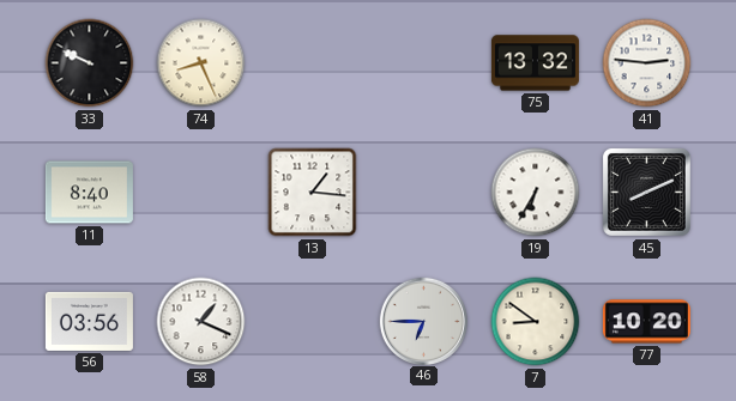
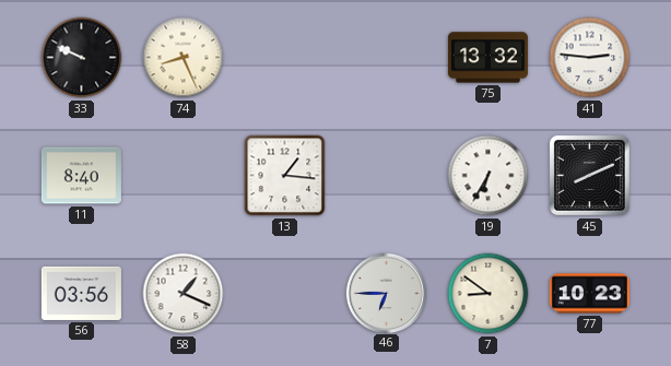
77: 10:20 -> 10:23 (589, 294)
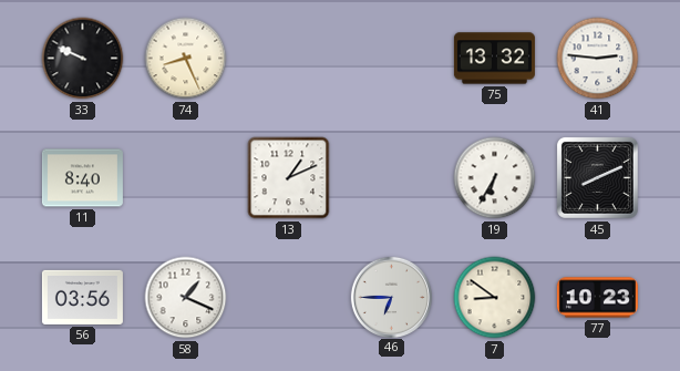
13: 1:16 -> 1:11 (289, 178)
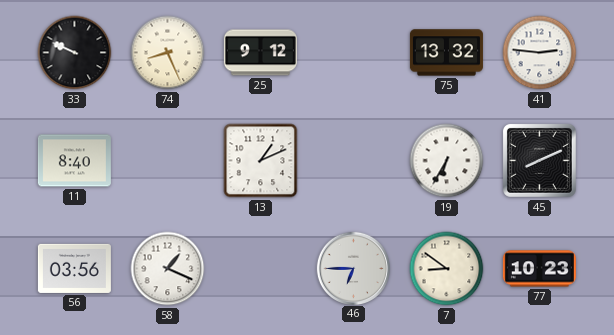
25: none -> 9:12 (260, 53)
